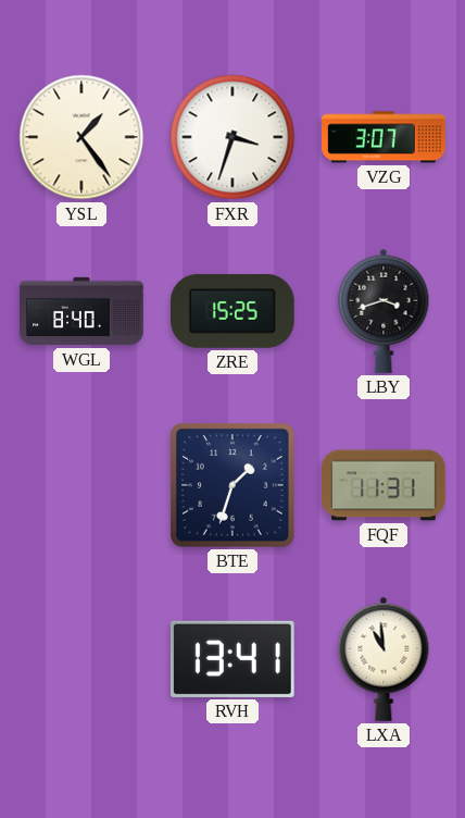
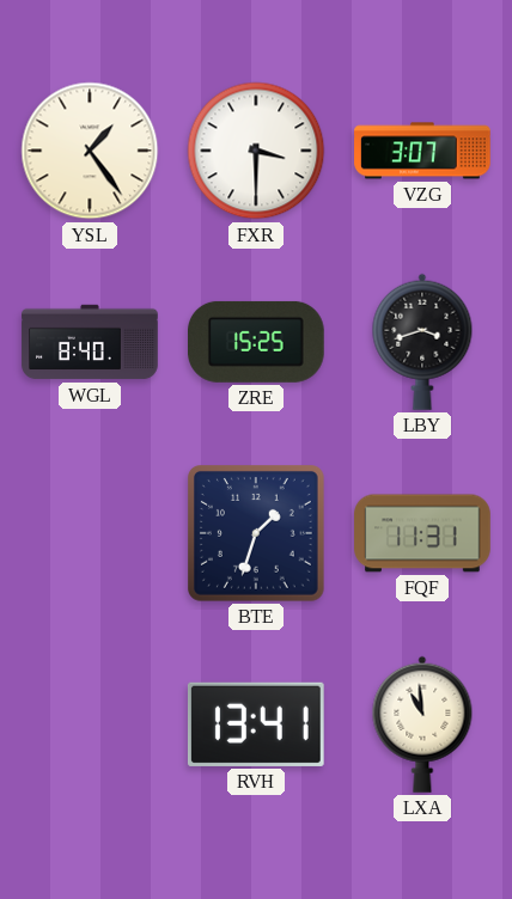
FXR: 3:33 -> 3:30 (256, 151)
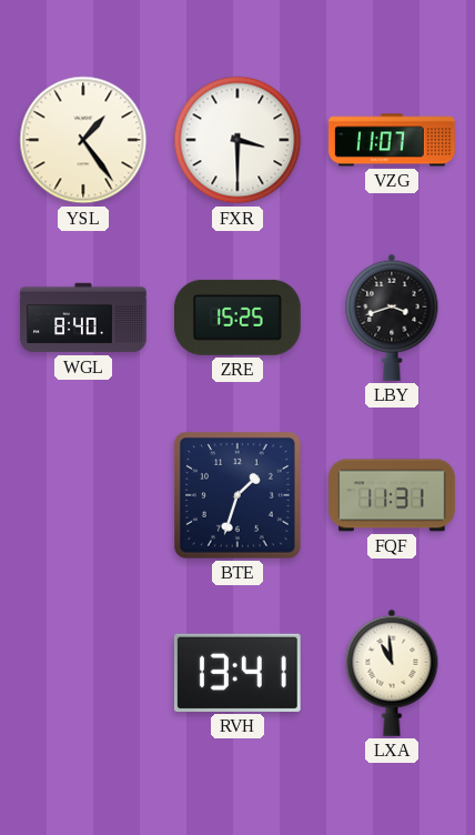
VZG: 3:07 -> 11:07 (392, 140)
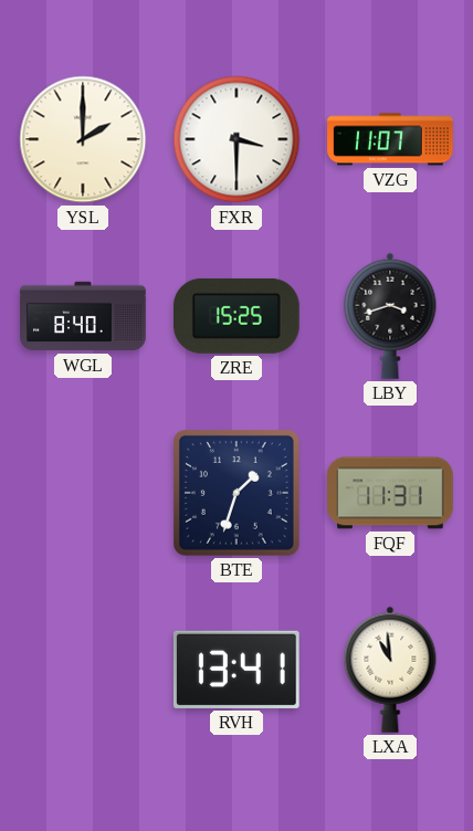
YSL: 1:24 -> 2:00 (83, 139)
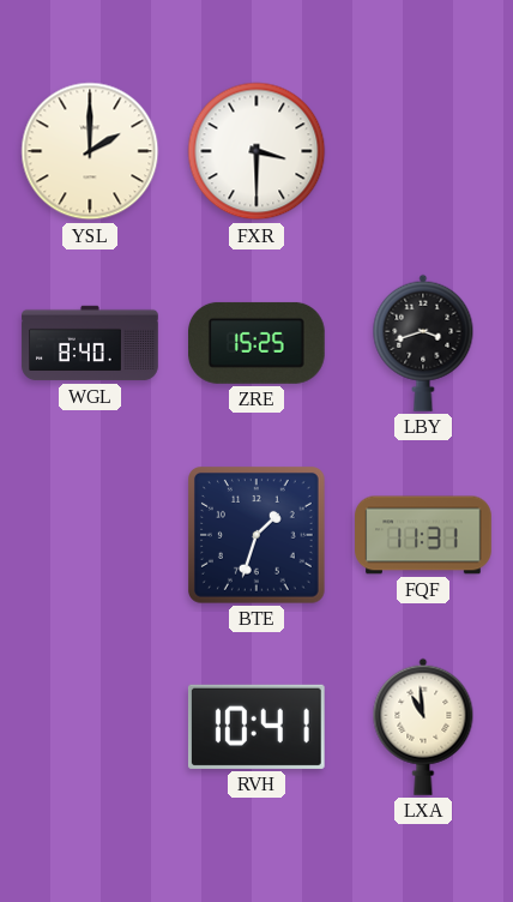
VZG: 11:07 -> none (390, 139)
RVH: 13:41 -> 10:41 (256, 727)
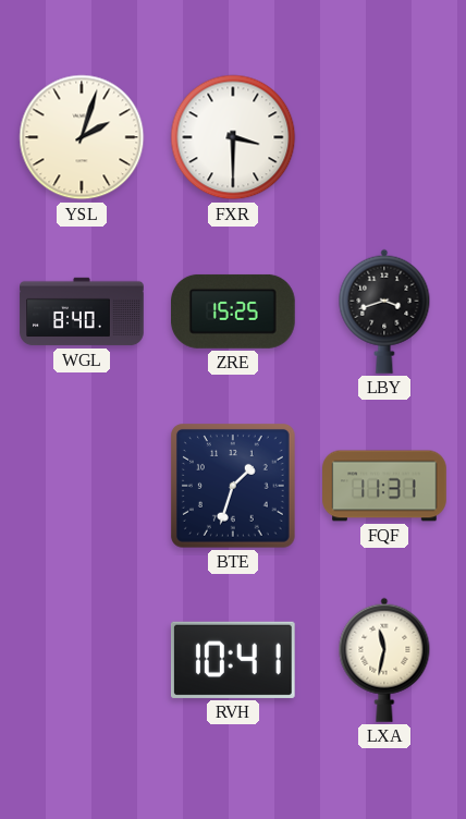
YSL: 2:00 -> 2:03 (82, 137)
LXA: 10:59 -> 11:32 (384, 660)
